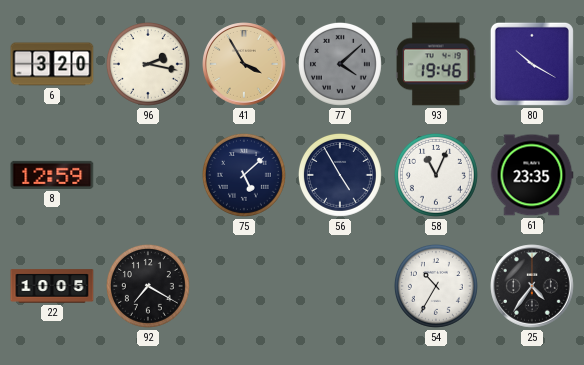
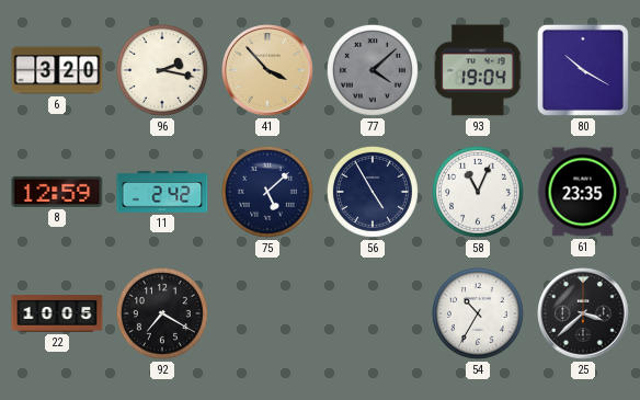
41: 3:55 -> 3:53 (267, 70)
93: 19:46 -> 19:04 (478, 70)
11: none -> 2:42 (162, 193)
25: 4:36 -> 3:38 (583, 313)
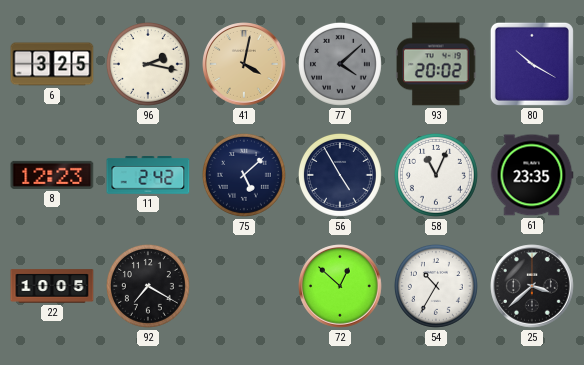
6: 3:20 -> 3:25 (52, 64)
41: 3:53 -> 4:02 (244, 64)
93: 19:04 -> 20:02 (436, 64)
8: 12:59 -> 12:23 (52, 175)
72: none -> 12:52 (340, 286)
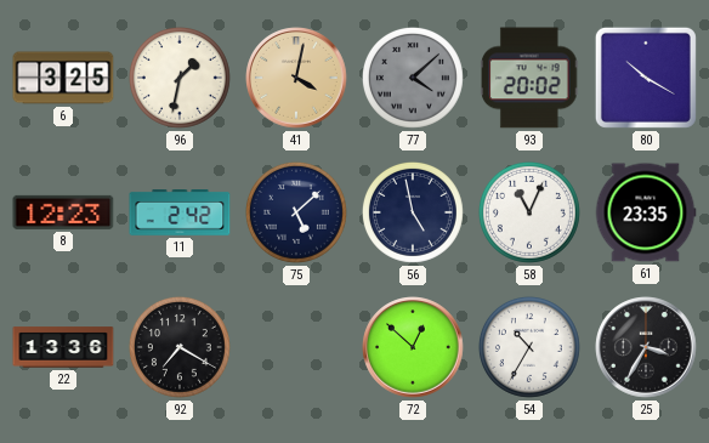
96: 2:17 -> 1:32 (180, 78)
56: 4:55 -> 4:58 (413, 212)
22: 10:05 -> 13:36 (63, 347)
25: 3:38 -> 3:35 (646, 347)
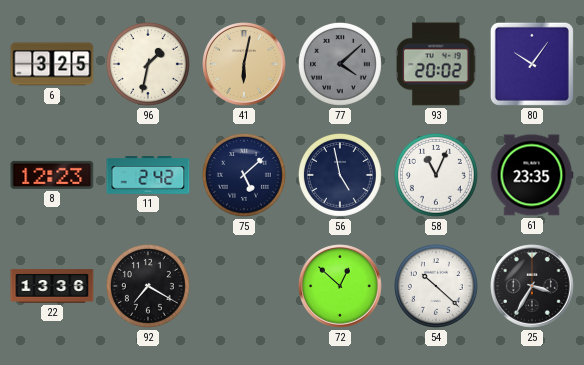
41: 4:02 -> 6:02 (244, 64)
80: 10:20 -> 10:06 (532, 64)
54: 10:35 -> 10:22 (436, 286)
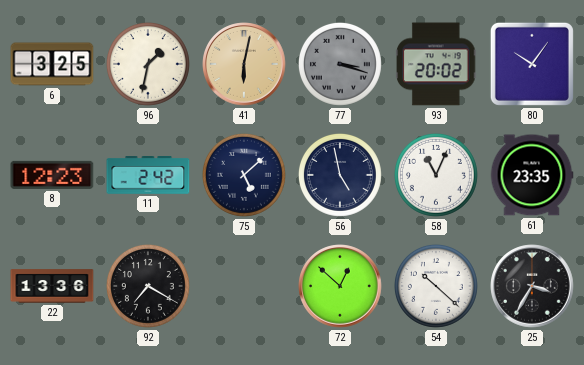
77: 4:08 -> 3:18 (340, 64)
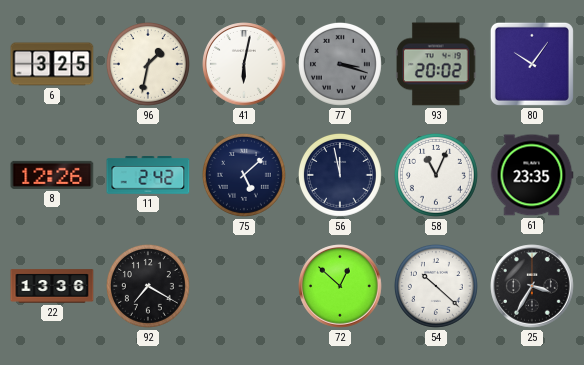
41 dial: champagne -> white (244, 64)
8: 12:23 -> 12:26 (52, 175)
56: 4:58 -> 11:58 (340, 175)
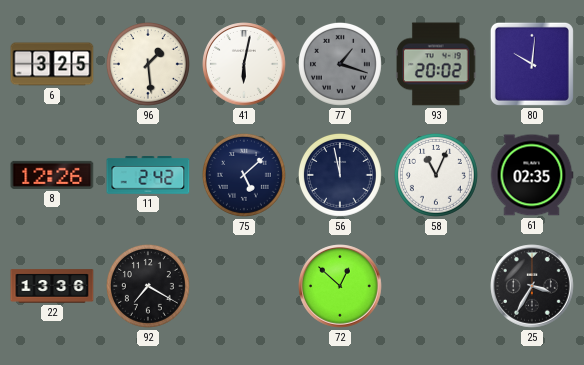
96: 1:32 -> 1:29 (148, 64)
77: 3:18 -> 1:18 (340, 64)
80: 10:06 -> 10:01 (532, 64)
61: 23:35 -> 02:35 (532, 175)
54: 10:22 -> none (436, 286)
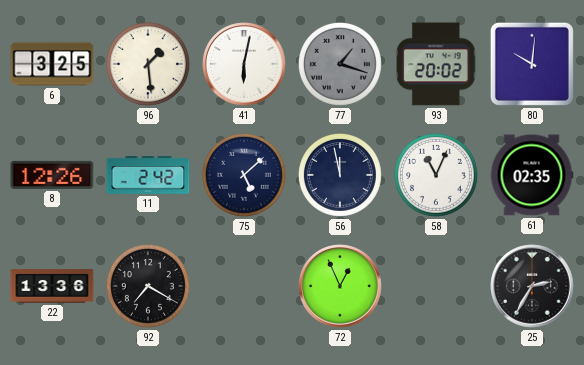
72: 12:52 -> 12:56 (340, 286)
25: 3:35 -> 2:35 (532, 286)
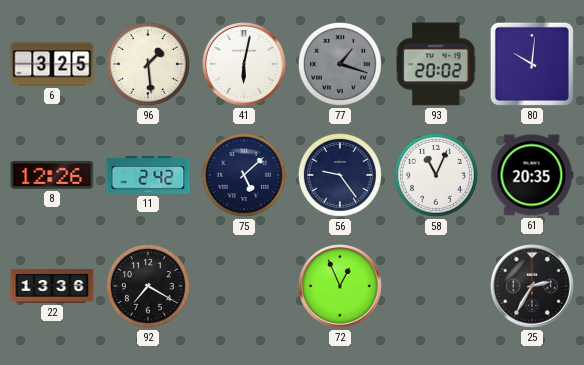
56: 11:58 -> 9:24 (340, 175)
61: 02:35 -> 20:35 (532, 175)
